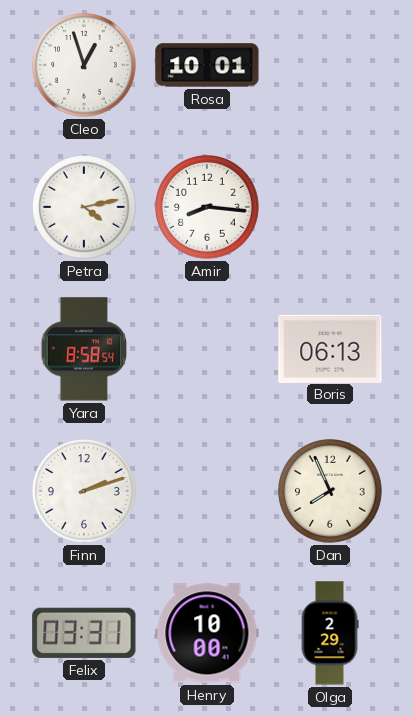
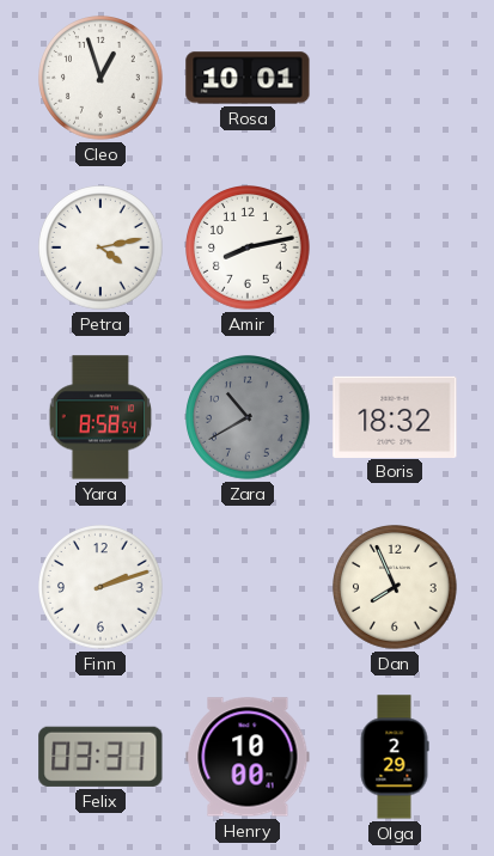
Amir: 8:16 -> 8:13 (248, 249)
Zara: none -> 10:40 (248, 418)
Boris: 06:13 -> 18:32 (395, 416)
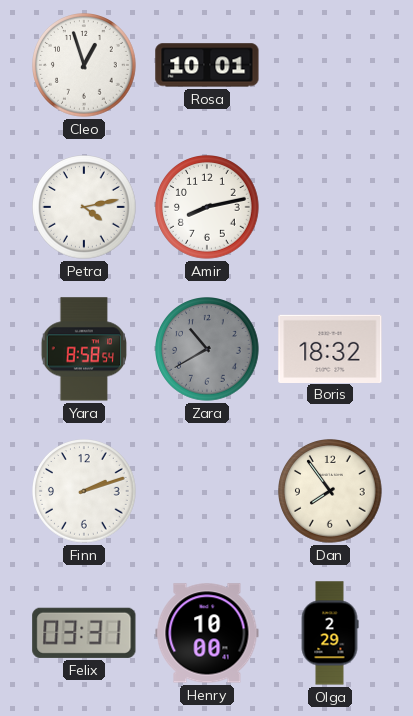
Dan: 7:56 -> 7:54 (330, 492)
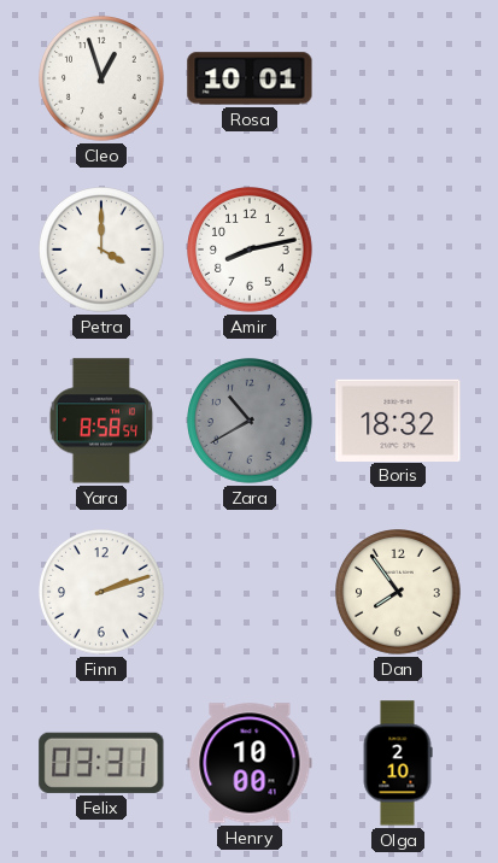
Petra: 4:13 -> 4:00 (101, 251)
Olga: 2:29 -> 2:10 (398, 763)
